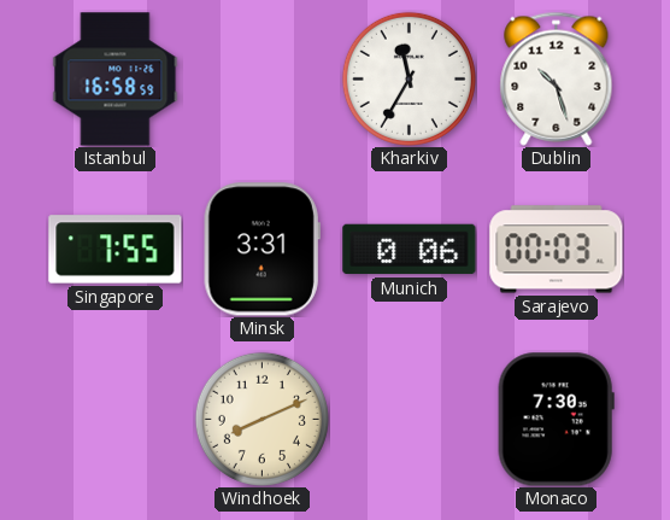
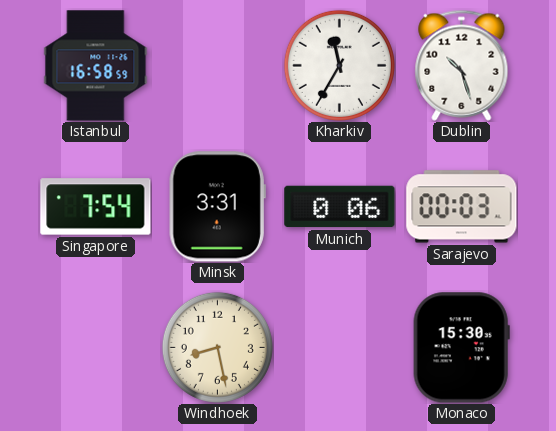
Singapore: 7:55 -> 7:54 (96, 207)
Windhoek: 8:11 -> 8:28 (217, 347)
Monaco: 7:30 -> 15:30 (461, 348)
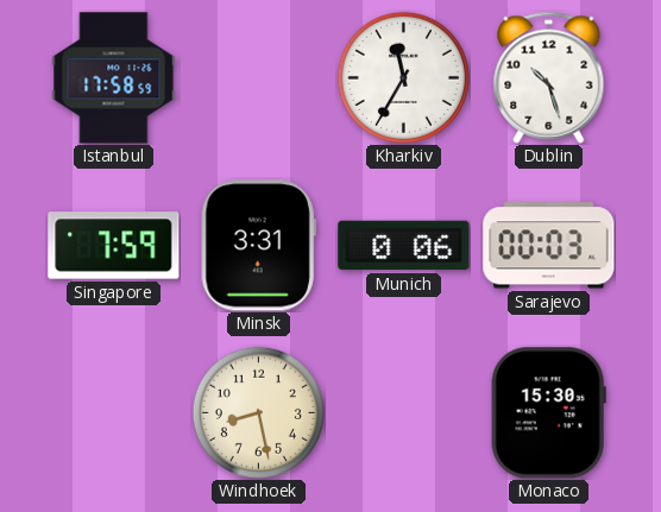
Istanbul: 16:58 -> 17:58 (114, 78)
Singapore: 7:54 -> 7:59 (114, 246)
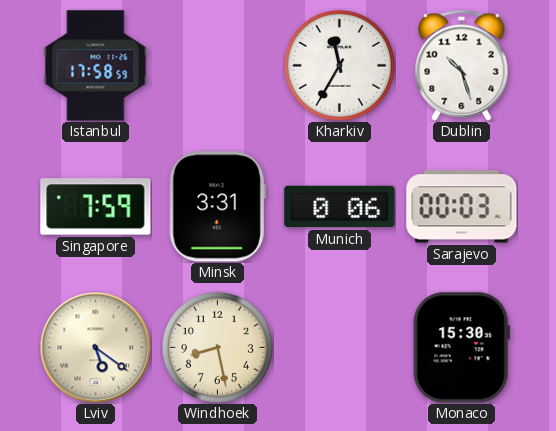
Lviv: none -> 5:21 (95, 347)
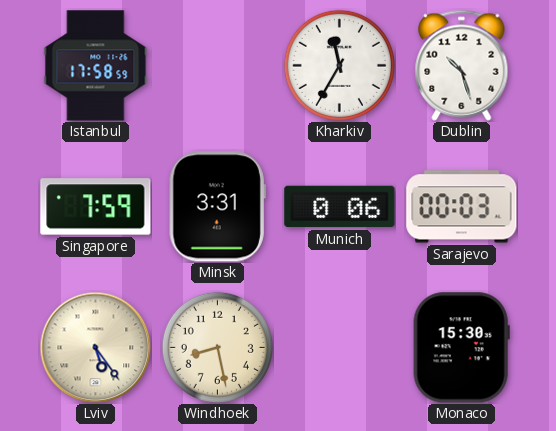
Lviv: 5:21 -> 5:24 (95, 347)
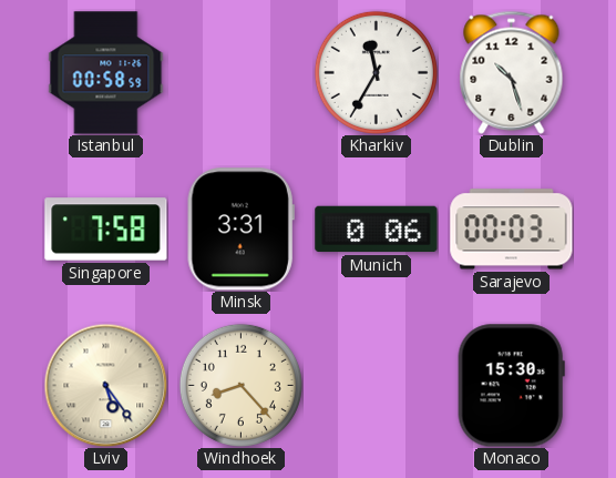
Istanbul: 17:58 -> 00:58 (106, 73)
Singapore: 7:59 -> 7:58 (106, 230)
Windhoek: 8:28 -> 8:23 (240, 385)
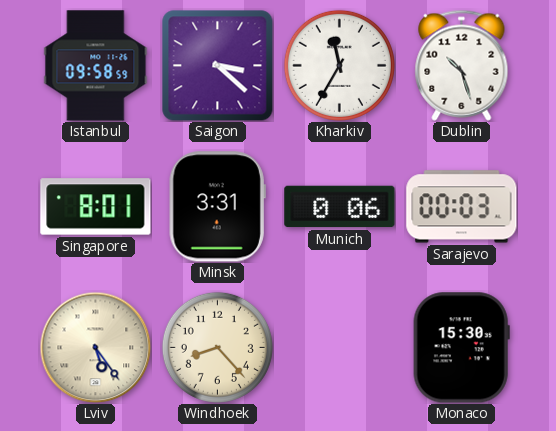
Istanbul: 00:58 -> 09:58 (96, 66)
Saigon: none -> 3:22 (217, 65)
Singapore: 7:58 -> 8:01 (96, 207)
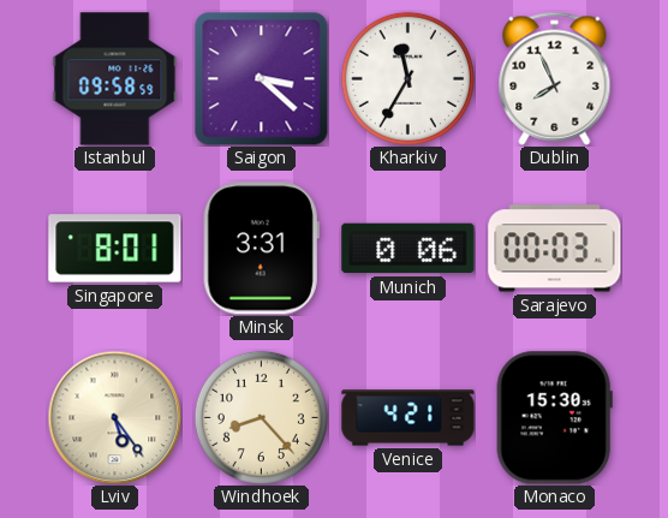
Dublin: 10:27 -> 7:56 (555, 78)
Venice: none -> 4:21 (408, 418)
